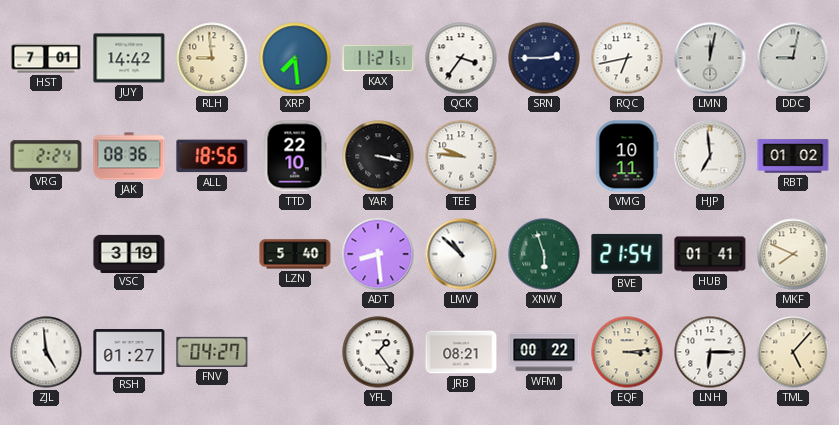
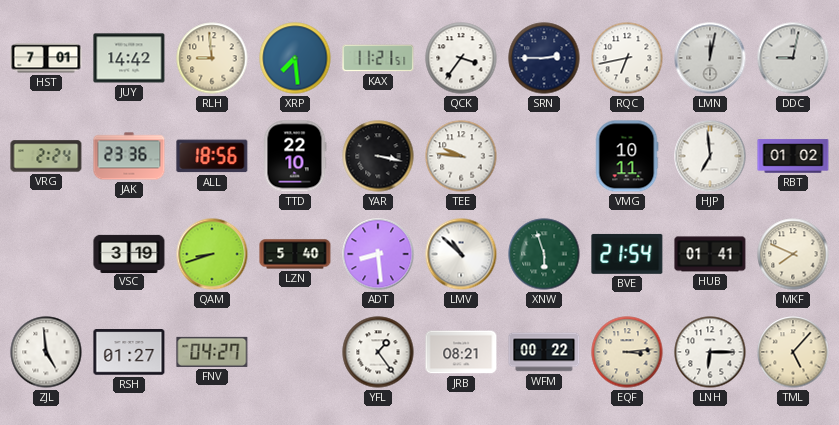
JAK: 08:36 -> 23:36 (129, 156)
QAM: none -> 8:42 (212, 254)
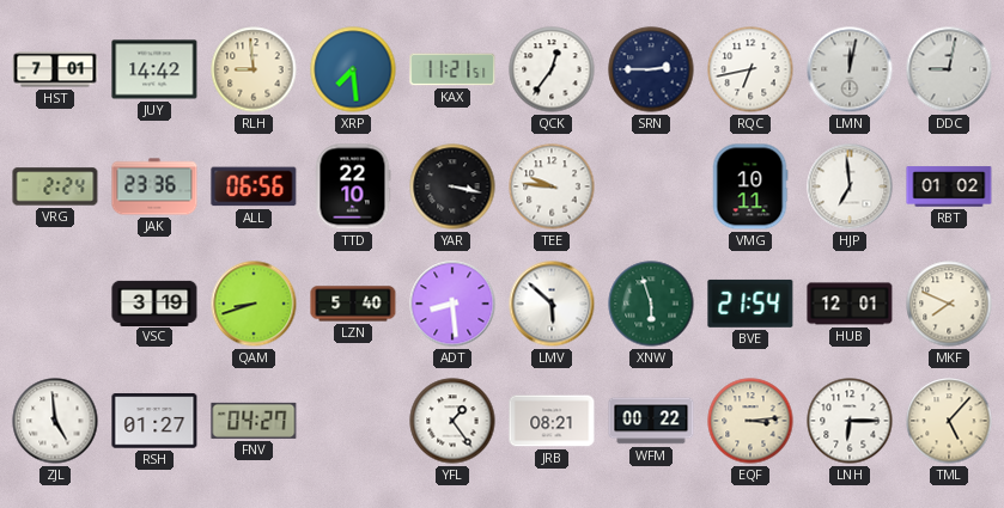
QCK: 3:36 -> 12:36 (552, 69)
ALL: 18:56 -> 06:56 (254, 186)
LMV: 10:52 -> 5:52 (552, 304)
HUB: 01:41 -> 12:01 (850, 304)
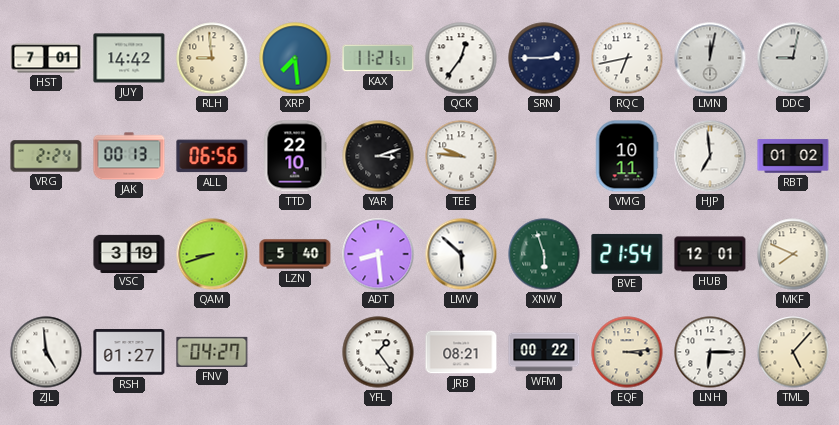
JAK: 23:36 -> 00:13 (129, 156)
YAR: 3:17 -> 3:12 (378, 156)
